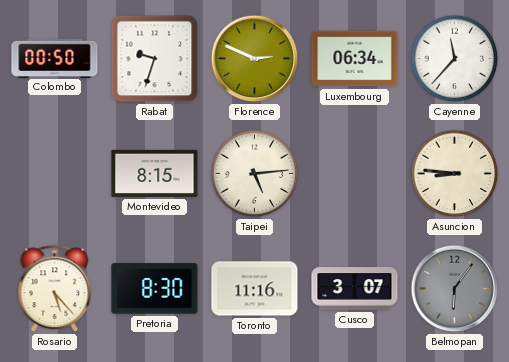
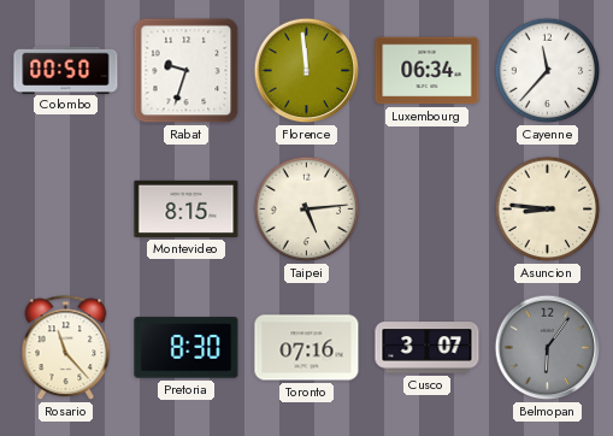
Florence: 2:49 -> 11:59 (307, 71)
Rosario: 5:23 -> 11:23 (66, 348)
Toronto: 11:16 -> 07:16 (307, 348)
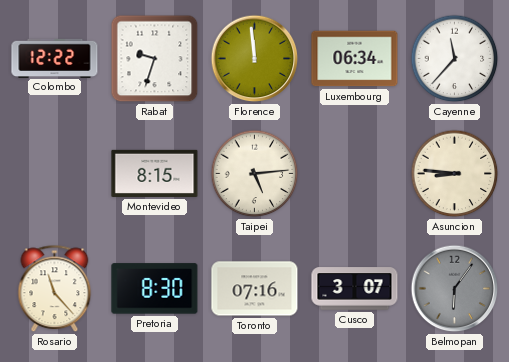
Colombo: 00:50 -> 12:22 (55, 58)
